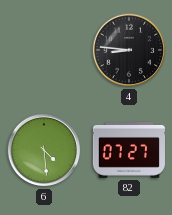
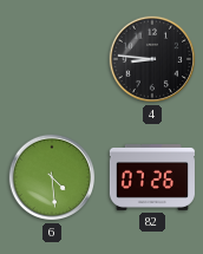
82: 07:27 -> 07:26 (152, 178)
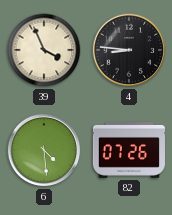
39: none -> 3:56 (44, 50)
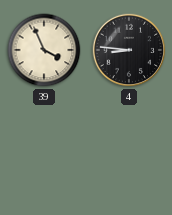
6: 4:29 -> none (44, 150)
82: 07:26 -> none (129, 151)
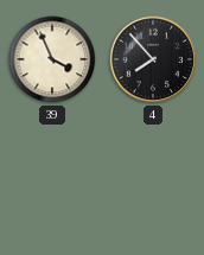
4: 8:46 -> 7:53 (153, 59)
